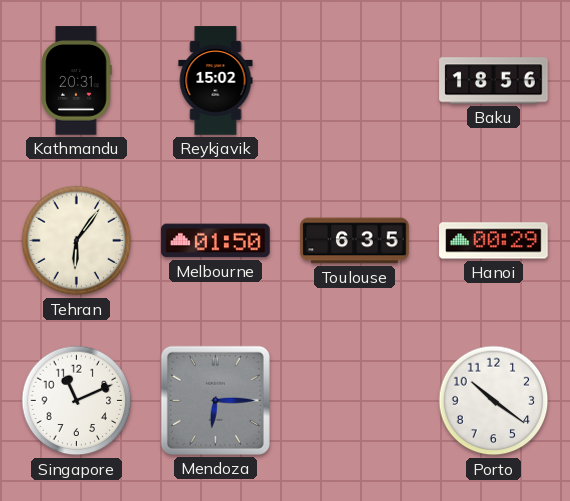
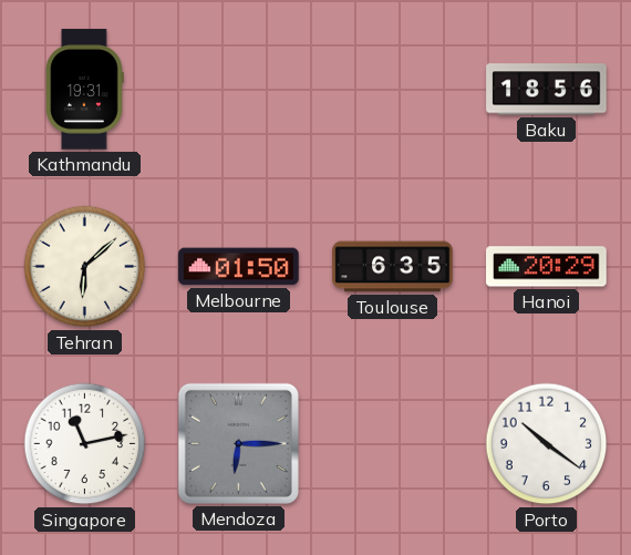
Kathmandu: 20:31 -> 19:31 (84, 90)
Reykjavik: 15:02 -> none (216, 81)
Tehran: 6:06 -> 6:08 (85, 267)
Hanoi: 00:29 -> 20:29 (547, 267)
Singapore: 11:11 -> 11:13 (85, 444)
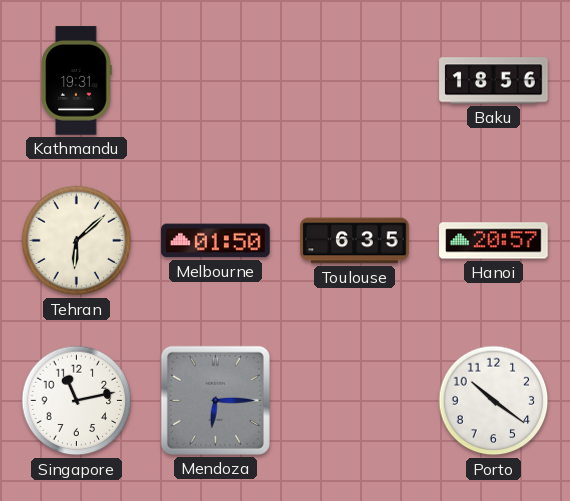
Hanoi: 20:29 -> 20:57 (494, 241)
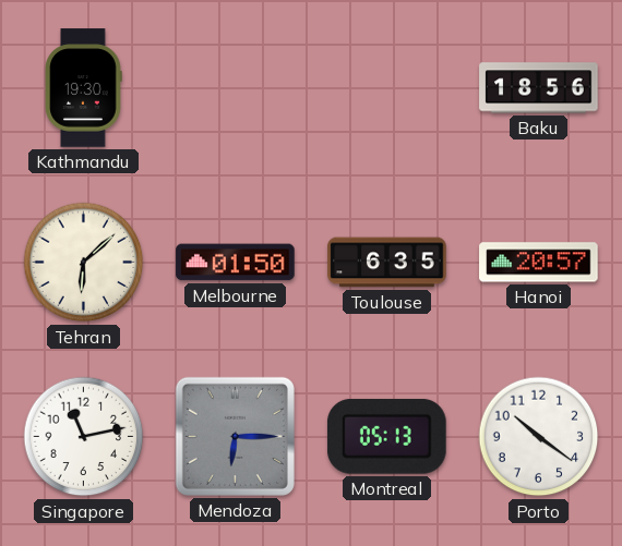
Kathmandu: 19:31 -> 19:30 (83, 88)
Montreal: none -> 05:13 (387, 436)
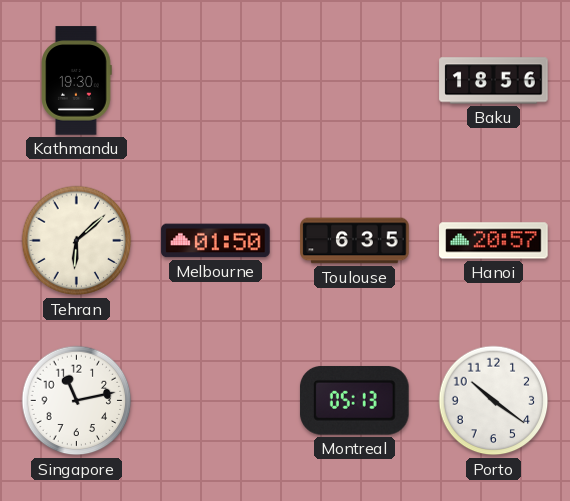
Mendoza: 6:15 -> none (235, 436)
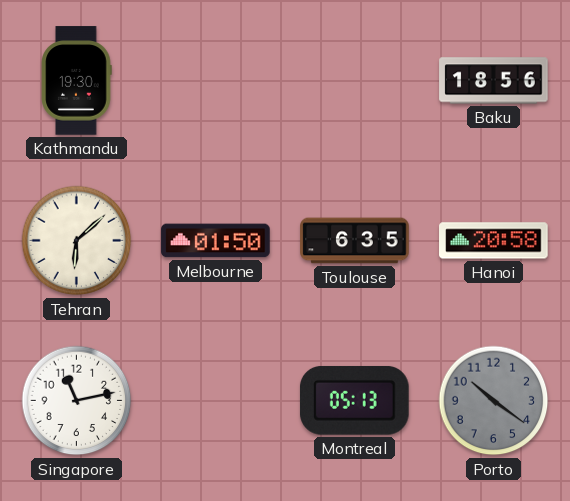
Hanoi: 20:57 -> 20:58 (494, 241)
Porto dial: white -> grey (494, 401)
